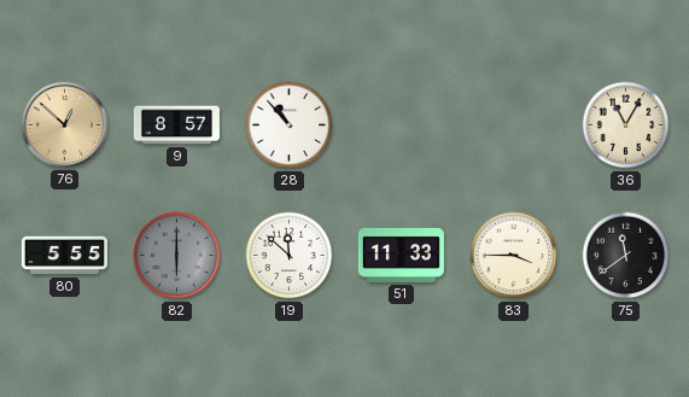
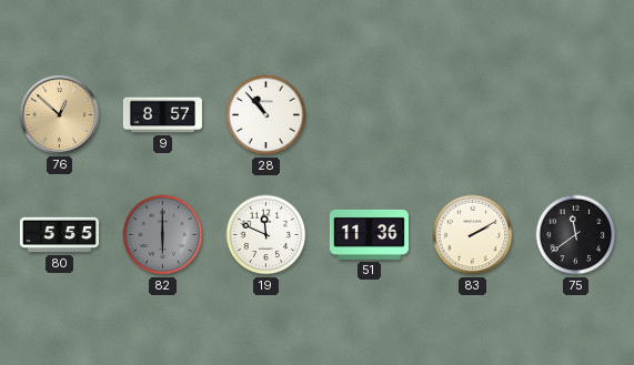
36: 11:05 -> none (626, 125)
19: 11:52 -> 11:49 (266, 235)
51: 11:33 -> 11:36 (369, 234)
83: 3:45 -> 2:10 (473, 235)
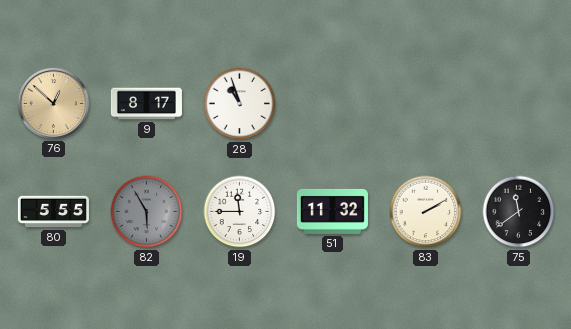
9: 8:57 -> 8:17 (146, 104)
28: 10:53 -> 10:57 (240, 104)
82: 6:00 -> 5:55 (147, 212)
19: 11:49 -> 11:45 (240, 212)
51: 11:36 -> 11:32 (332, 211)
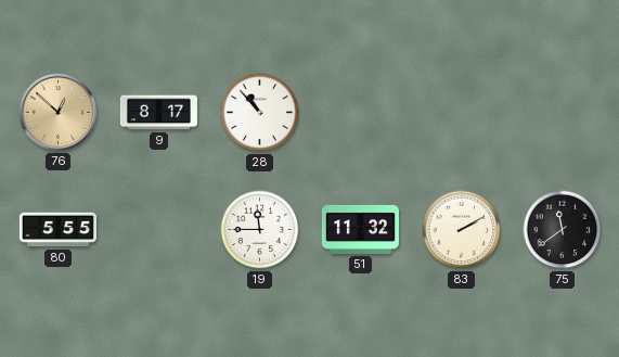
28: 10:57 -> 10:53 (260, 113)
82: 5:55 -> none (147, 212)
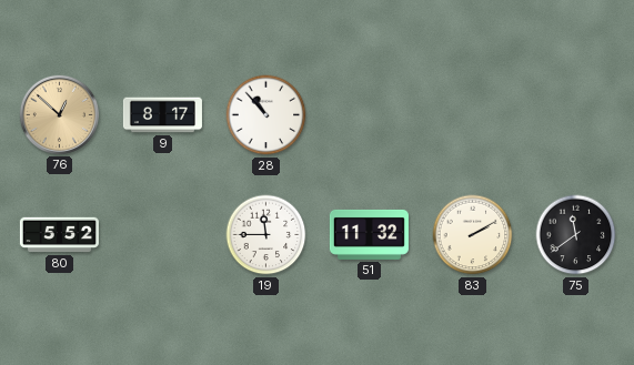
80: 5:55 -> 5:52 (59, 235)
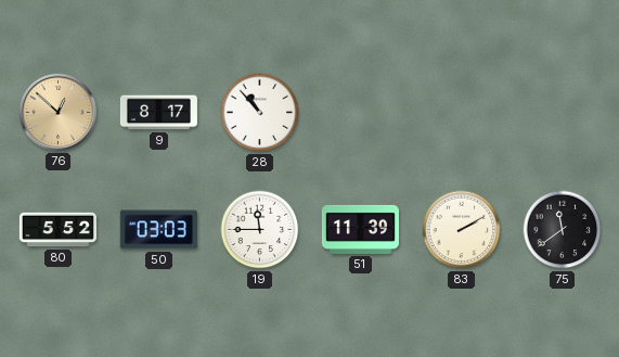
50: none -> 03:03 (158, 230)
51: 11:32 -> 11:39 (360, 229)
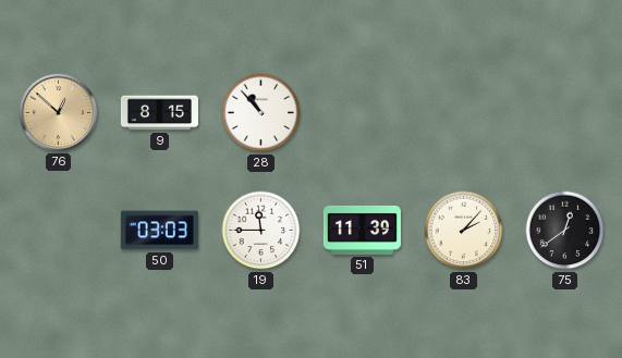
9: 8:17 -> 8:15 (159, 113)
80: 5:52 -> none (57, 230)
83: 2:10 -> 2:07 (464, 231)
75: 11:39 -> 12:39 (565, 231)
